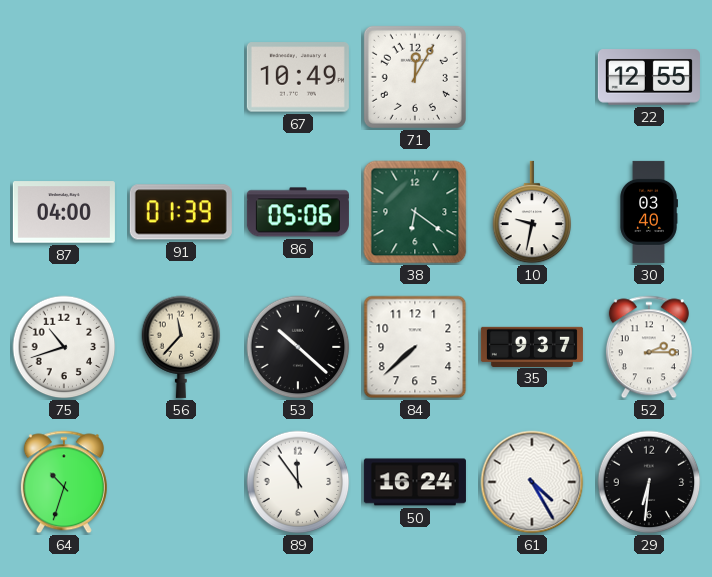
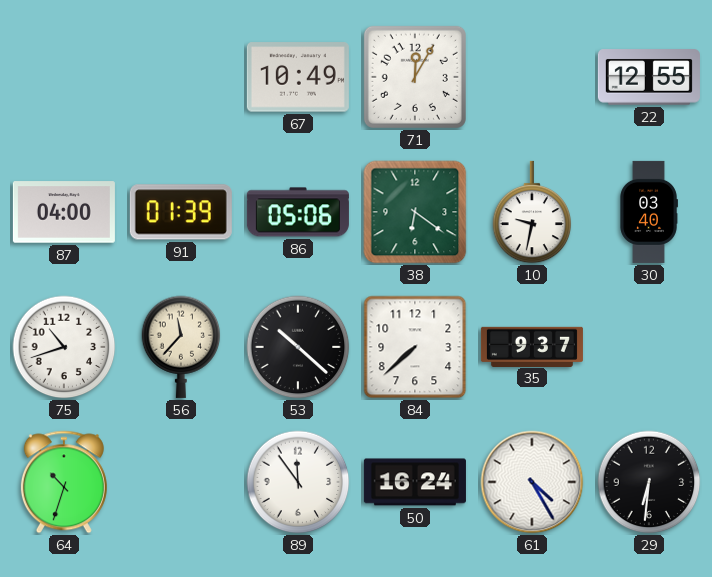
52: 2:15 -> none (649, 347)
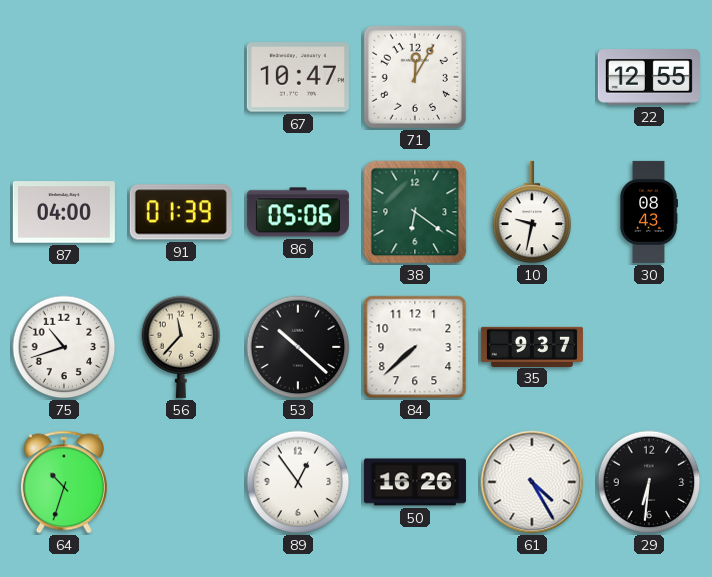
67: 10:49 -> 10:47 (298, 77)
30: 03:40 -> 08:43 (649, 212)
89: 11:54 -> 12:54 (298, 482)
50: 16:24 -> 16:26 (415, 482)
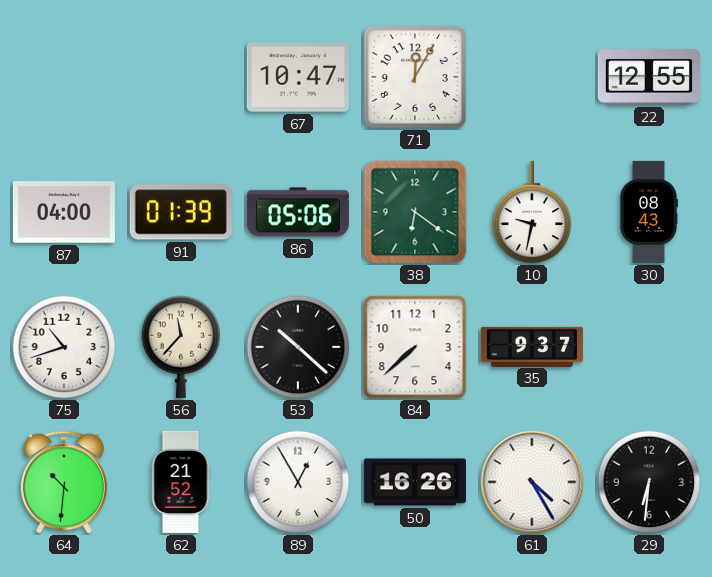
64: 10:33 -> 10:31 (64, 482)
62: none -> 21:52 (181, 482)
89: 12:54 -> 12:55 (298, 482)
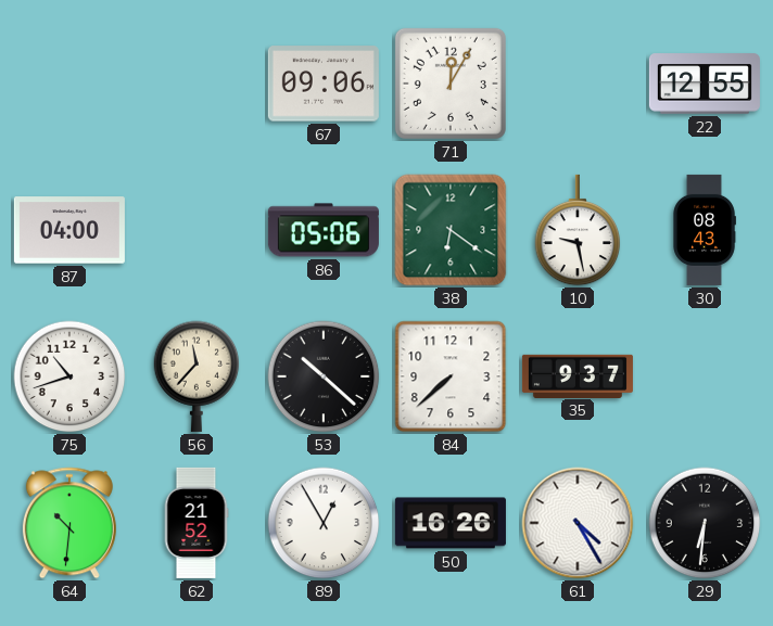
67: 10:47 -> 09:06 (324, 84)
91: 01:39 -> none (181, 212)
10: 9:32 -> 9:28 (578, 230)
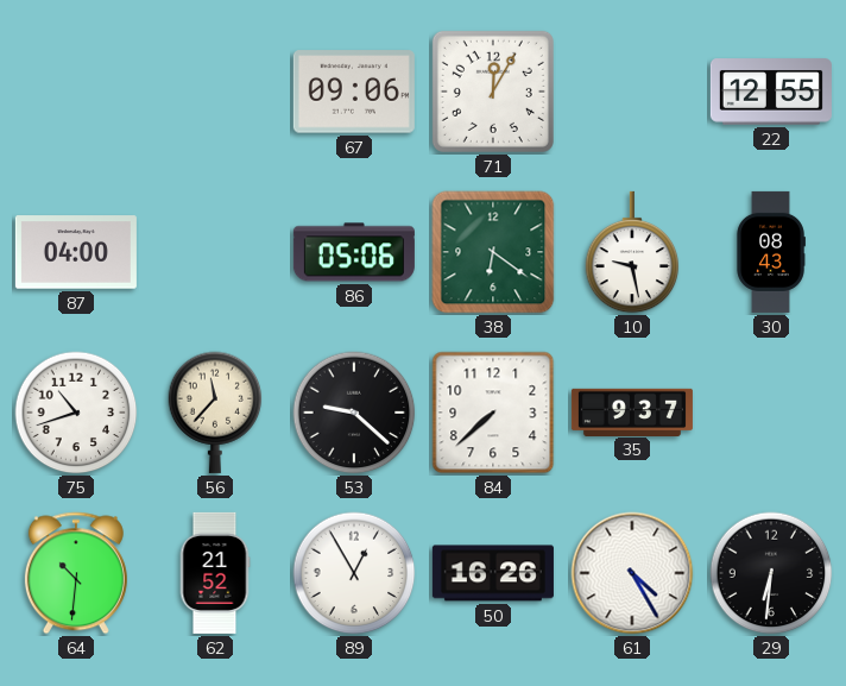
53: 10:22 -> 9:22 (354, 413)
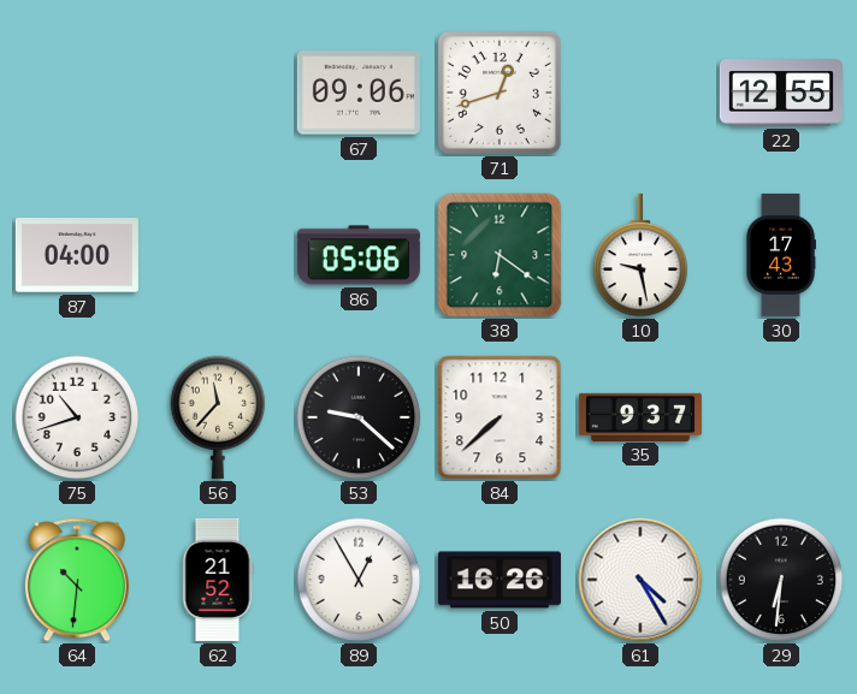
71: 12:05 -> 12:42 (500, 93)
30: 08:43 -> 17:43 (781, 255)
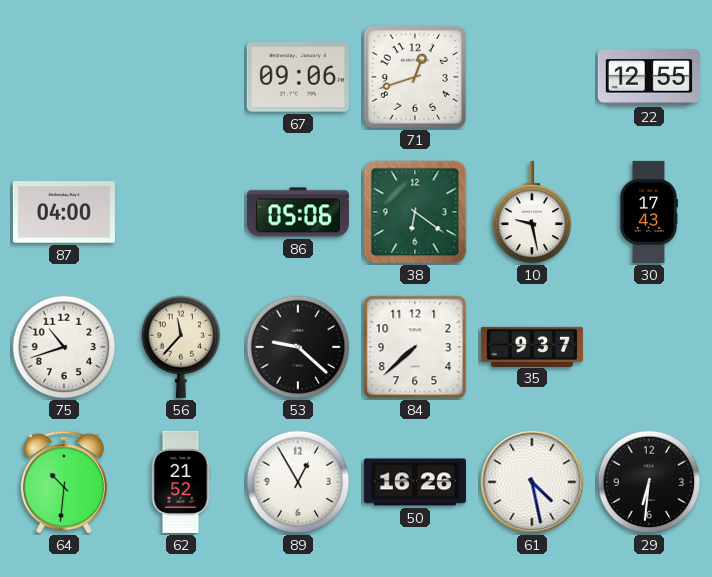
61: 4:25 -> 4:28 (532, 482)
